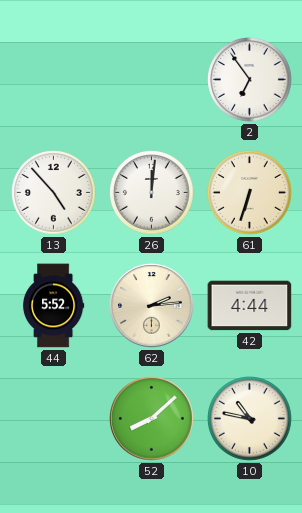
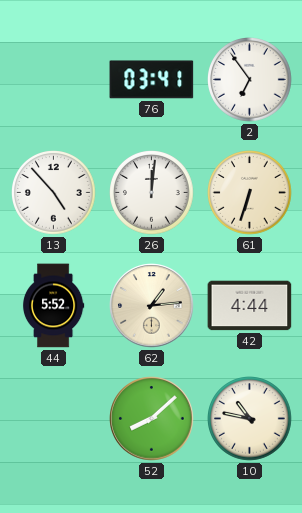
76: none -> 03:41 (152, 80)
62: 2:14 -> 1:14 (152, 306)
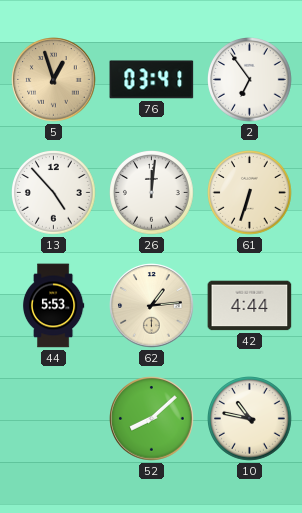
5: none -> 12:57 (54, 80)
44: 5:52 -> 5:53 (53, 306)
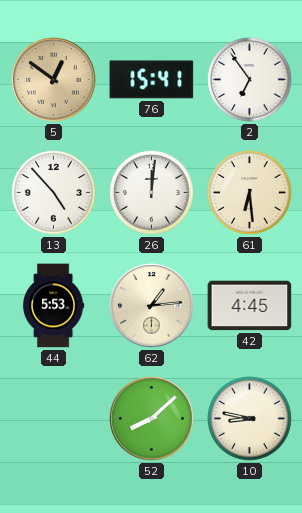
5: 12:57 -> 12:51 (54, 80)
76: 03:41 -> 15:41 (152, 80)
61: 6:33 -> 6:29 (250, 193)
42: 4:44 -> 4:45 (250, 306)
10: 10:47 -> 8:47 (250, 419)
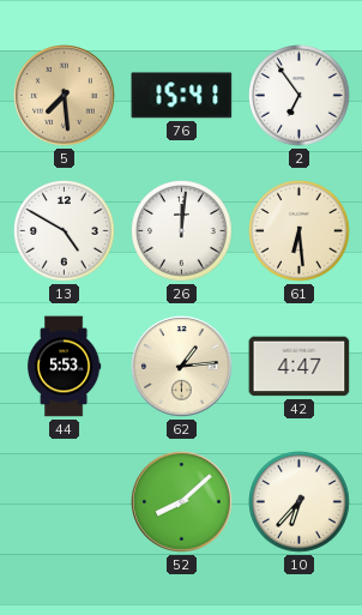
5: 12:51 -> 7:29 (65, 96)
13: 4:53 -> 4:50 (65, 231)
42: 4:45 -> 4:47 (300, 367)
10: 8:47 -> 6:37 (300, 502)
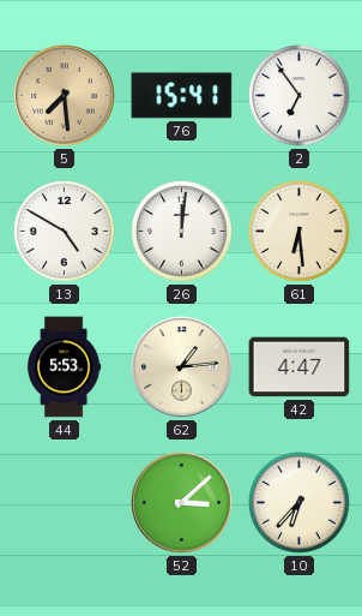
52: 8:08 -> 3:08 (182, 503)
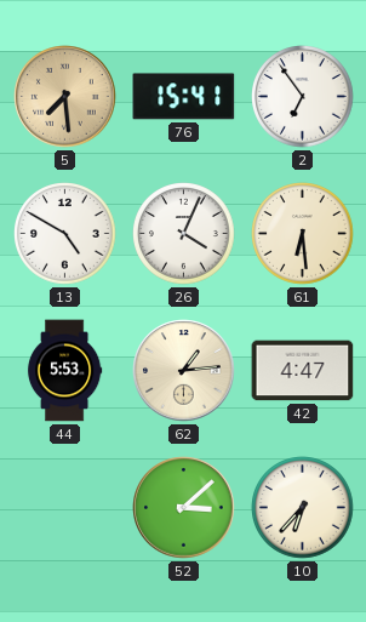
26: 12:01 -> 4:04 (184, 234)
